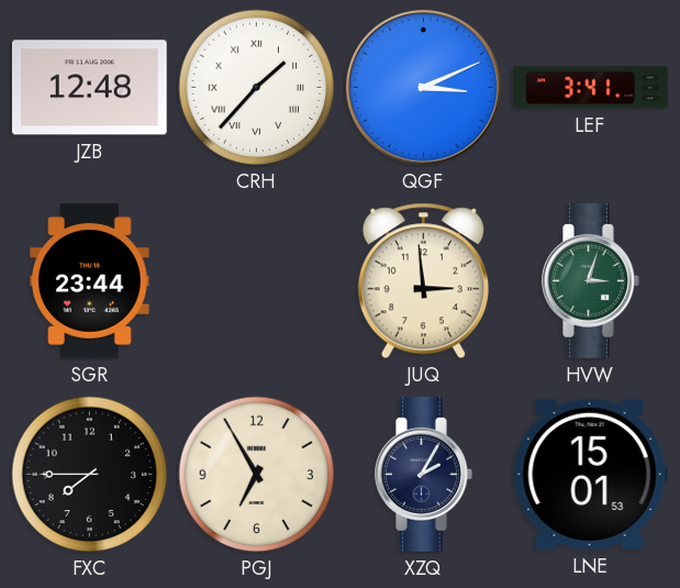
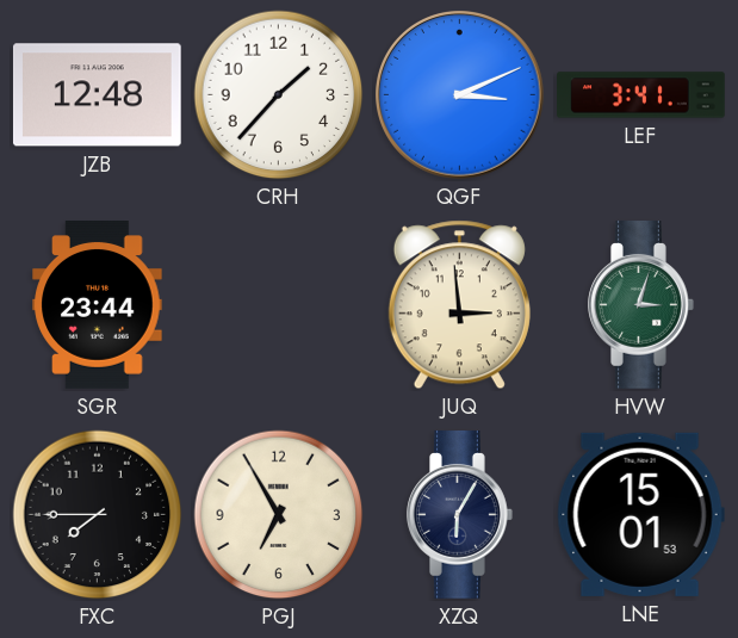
CRH numerals: Roman -> Arabic (279, 95)
XZQ: 2:05 -> 6:05 (460, 515)
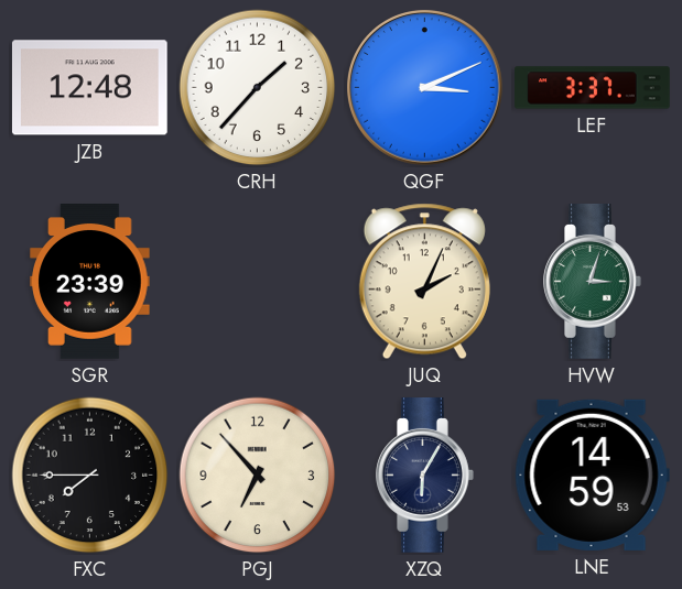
LEF: 3:41 -> 3:37 (593, 88)
SGR: 23:44 -> 23:39 (90, 282)
JUQ: 2:59 -> 2:04 (424, 282)
PGJ: 6:55 -> 6:53 (258, 476)
LNE: 15:01 -> 14:59 (592, 475)
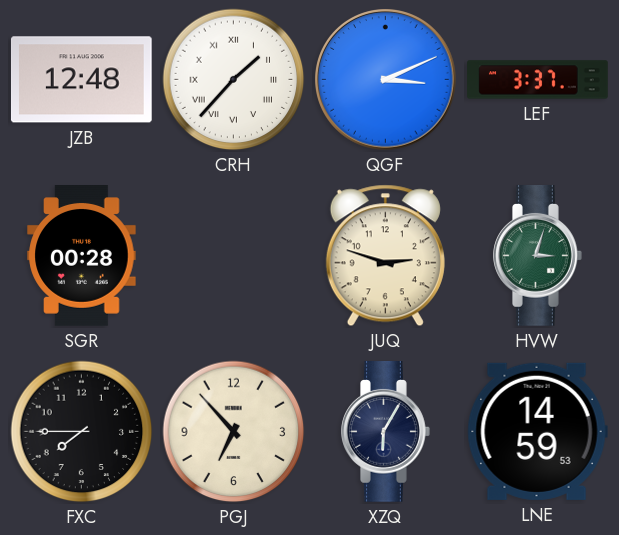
CRH numerals: Arabic -> Roman (234, 80)
SGR: 23:39 -> 00:28 (82, 256)
JUQ: 2:04 -> 2:48 (385, 256)
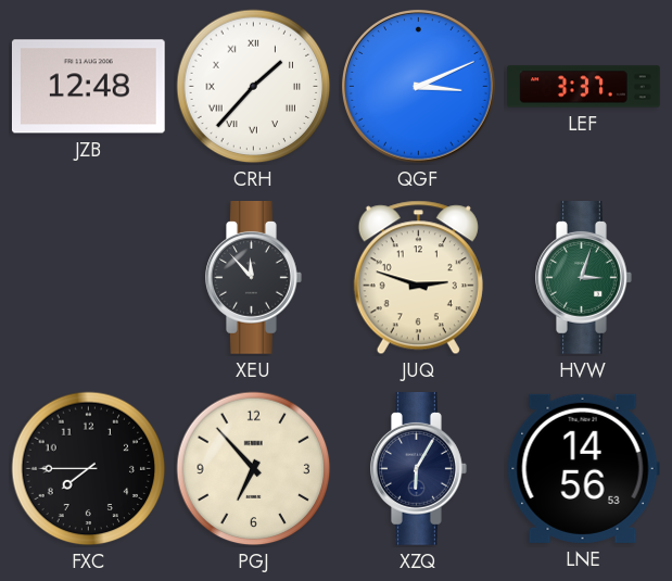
SGR: 00:28 -> none (82, 256)
XEU: none -> 11:53 (254, 278)
LNE: 14:59 -> 14:56 (583, 468)
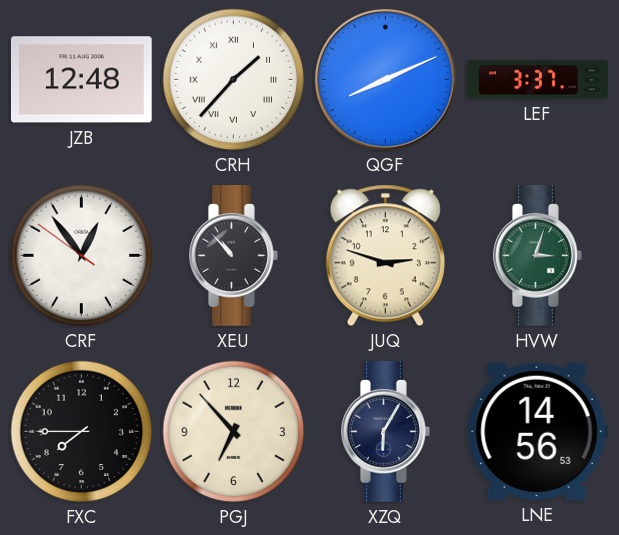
QGF: 3:11 -> 8:11 (386, 80)
CRF: none -> 12:53 (82, 256)
XEU: 11:53 -> 10:53 (234, 256)
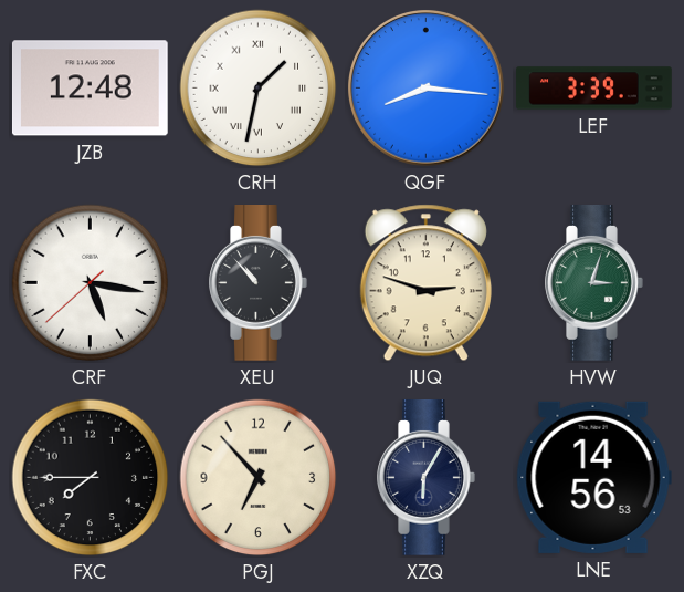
CRH: 1:37 -> 1:32 (259, 89)
QGF: 8:11 -> 8:16 (427, 89)
LEF: 3:37 -> 3:39 (594, 89)
CRF: 12:53 -> 5:16 (91, 283)
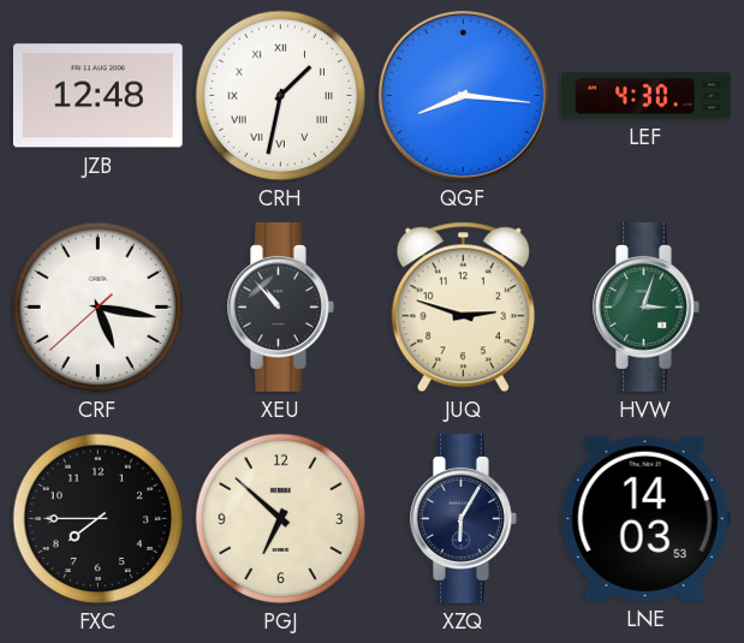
LEF: 3:39 -> 4:30 (647, 96)
PGJ: 6:53 -> 6:52 (281, 519)
LNE: 14:56 -> 14:03 (645, 518)
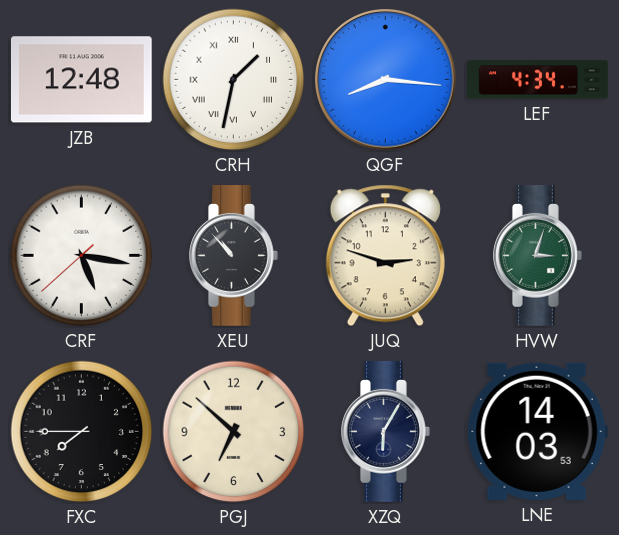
LEF: 4:30 -> 4:34 (538, 80)
